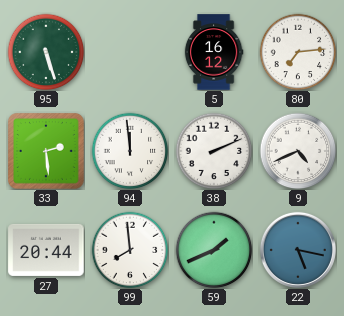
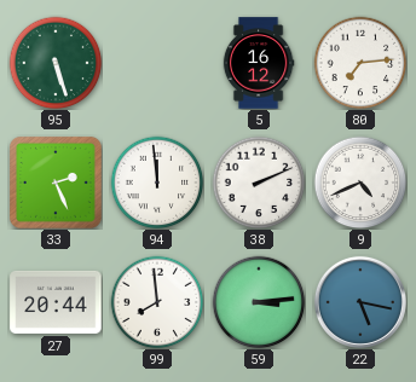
33: 2:29 -> 2:26 (56, 183)
59: 1:41 -> 3:14 (259, 302)
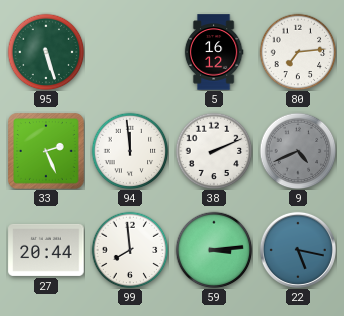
9 dial: white -> grey (298, 151)
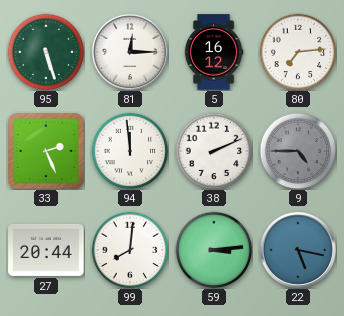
81: none -> 12:15 (130, 52)
9: 4:41 -> 4:45 (298, 151)
99: 7:59 -> 8:01 (130, 250)
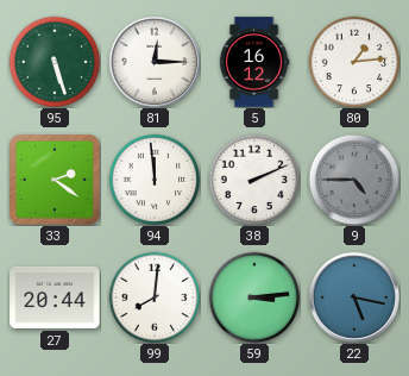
80: 7:14 -> 1:14 (354, 62)
33: 2:26 -> 2:21 (55, 180)
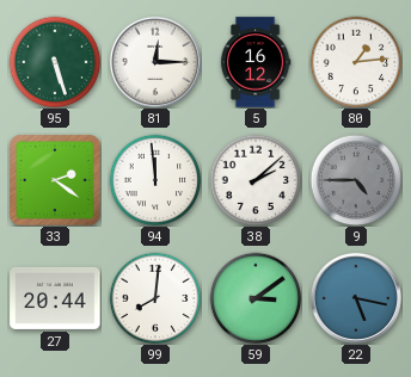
38: 2:11 -> 2:08 (256, 180)
59: 3:14 -> 3:09 (256, 298)
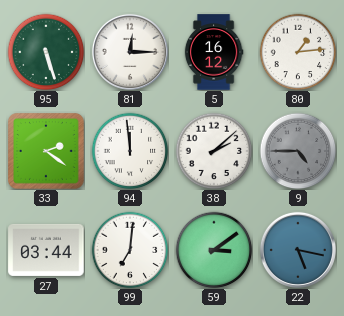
27: 20:44 -> 03:44 (46, 250)
99: 8:01 -> 7:01 (130, 250)
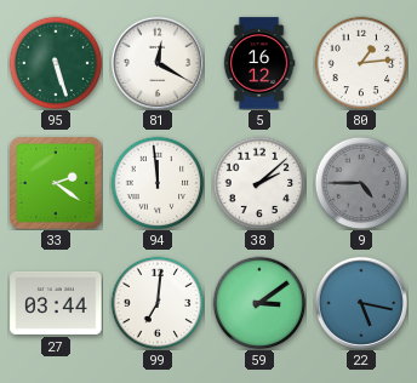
81: 12:15 -> 12:20 (158, 63)
